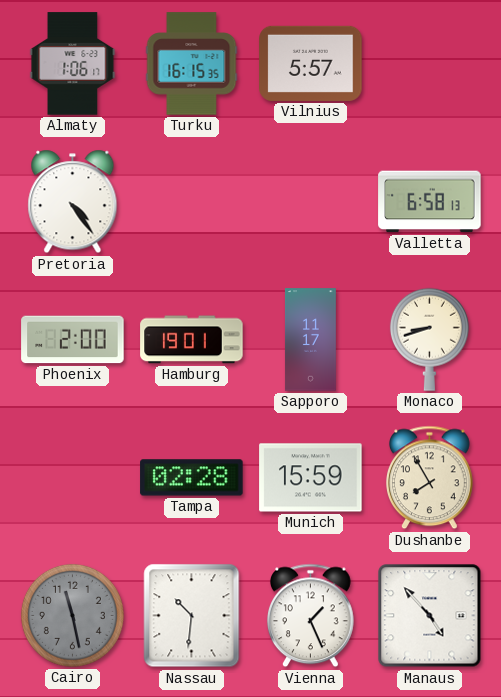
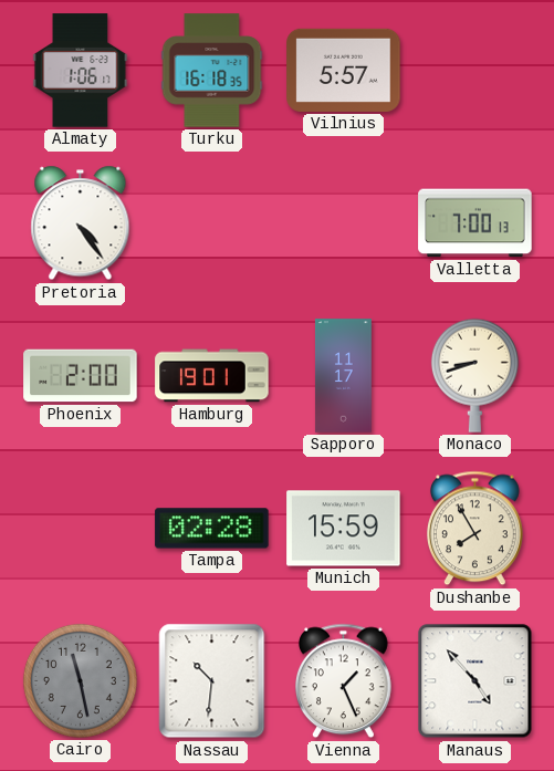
Turku: 16:15 -> 16:18 (212, 71)
Valletta: 6:58 -> 7:00 (475, 223)
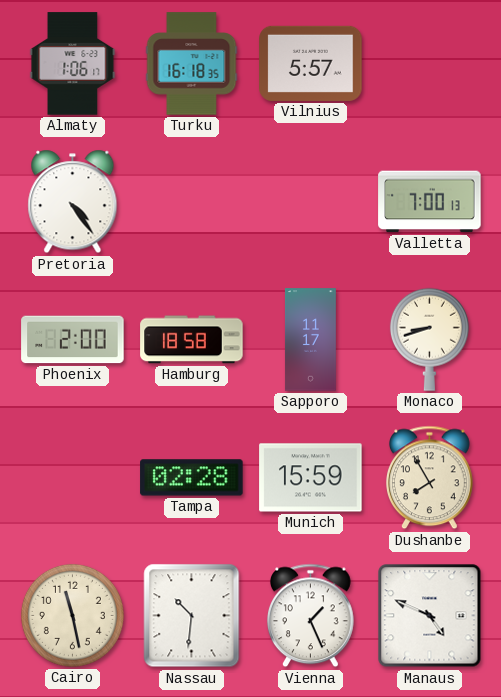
Hamburg: 19:01 -> 18:58 (192, 340)
Cairo dial: grey -> cream (72, 615)
Manaus: 4:53 -> 4:49 (430, 616)
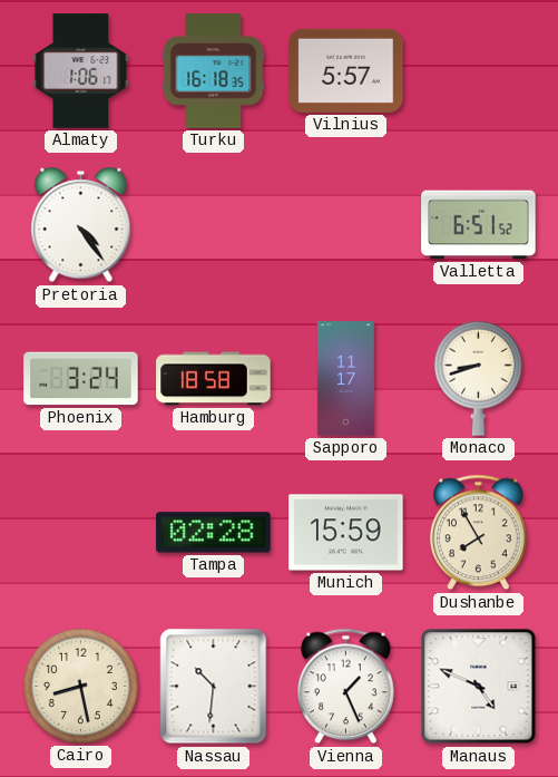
Valletta: 7:00 -> 6:51 (479, 225)
Phoenix: 2:00 -> 3:24 (81, 379)
Cairo: 11:28 -> 8:28 (80, 686)
